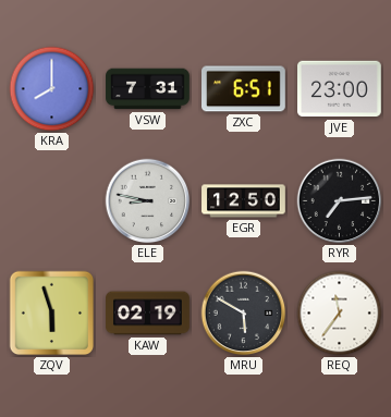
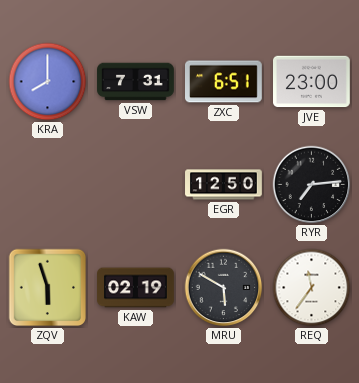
ELE: 8:47 -> none (148, 201)
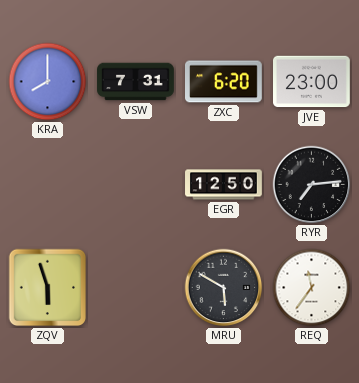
ZXC: 6:51 -> 6:20 (224, 82)
KAW: 02:19 -> none (136, 288)
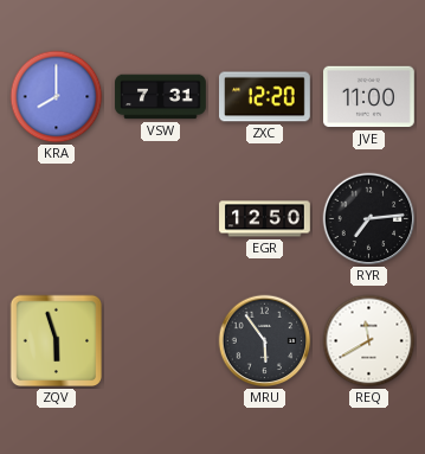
ZXC: 6:20 -> 12:20 (265, 97)
JVE: 23:00 -> 11:00 (369, 97)
MRU: 5:50 -> 5:54 (265, 341)
REQ: 11:36 -> 11:40 (369, 341)
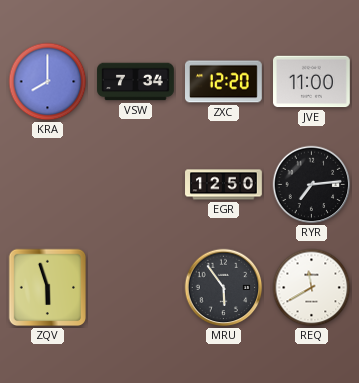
VSW: 7:31 -> 7:34 (136, 82)
